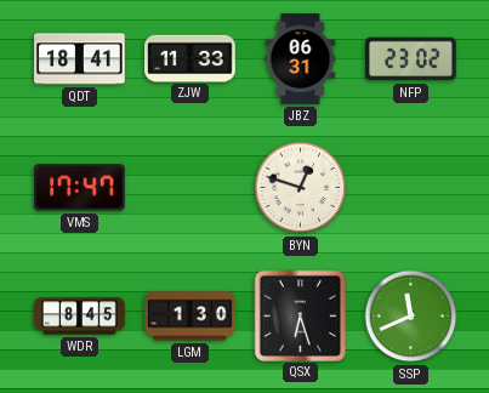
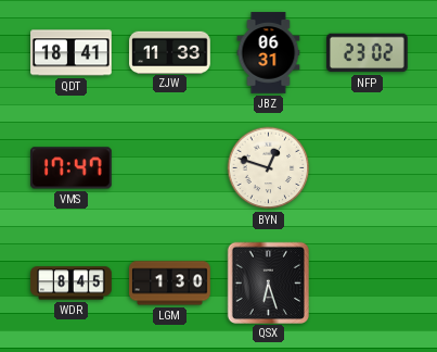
SSP: 11:41 -> none (411, 317)
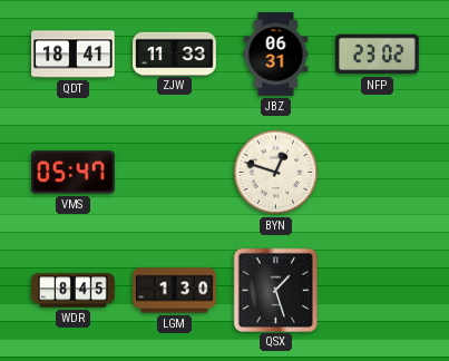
VMS: 17:47 -> 05:47 (74, 173)
QSX: 6:27 -> 1:27 (275, 290)
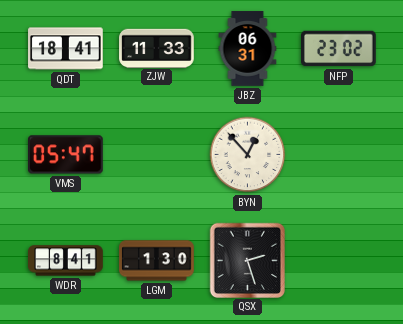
BYN: 12:48 -> 12:53 (248, 155)
WDR: 8:45 -> 8:41 (66, 261)
QSX: 1:27 -> 2:27 (247, 260)
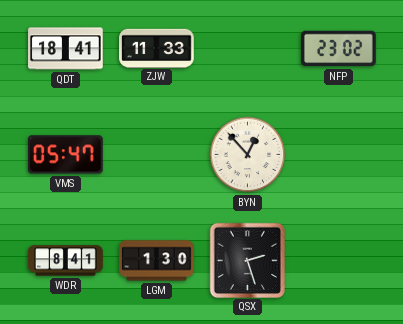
JBZ: 06:31 -> none (248, 49)
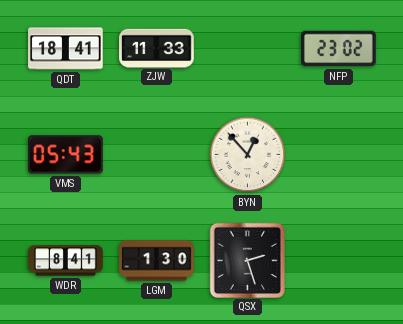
VMS: 05:47 -> 05:43 (66, 155)
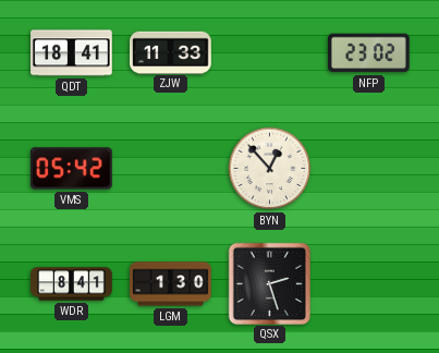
VMS: 05:43 -> 05:42 (72, 169)
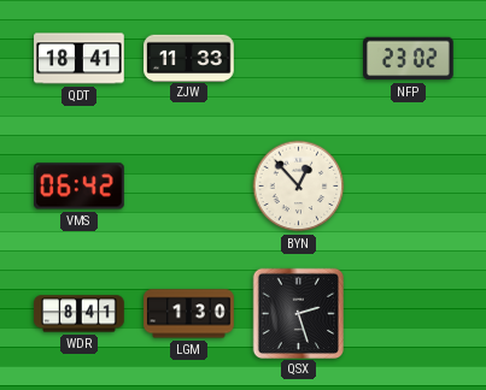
VMS: 05:42 -> 06:42 (80, 187)
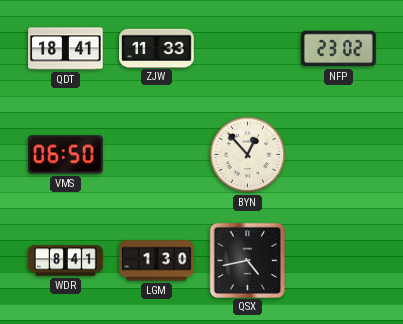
VMS: 06:42 -> 06:50 (66, 155)
QSX: 2:27 -> 4:43 (247, 260)
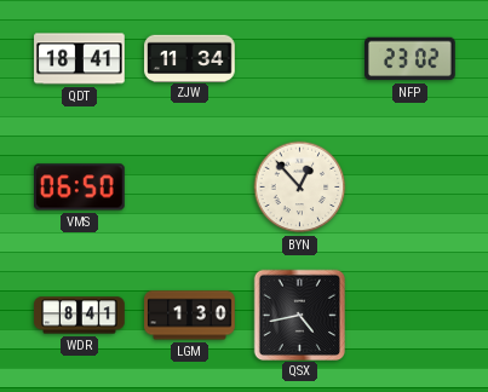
ZJW: 11:33 -> 11:34 (190, 58)
